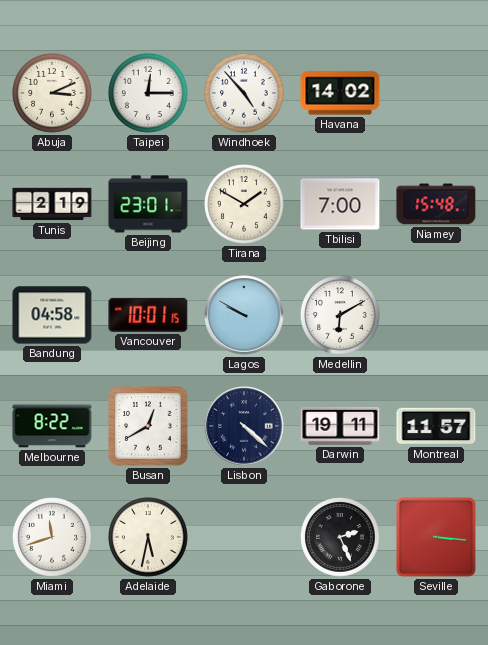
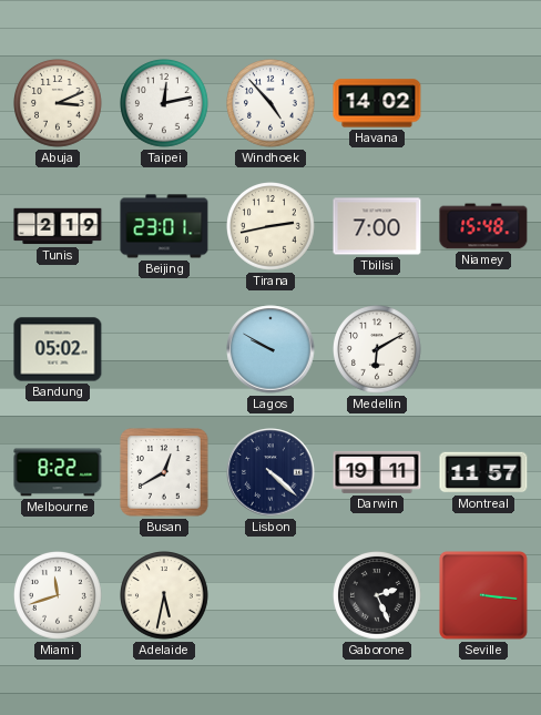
Taipei: 12:15 -> 12:13 (165, 104)
Tirana: 1:50 -> 2:43 (272, 227)
Bandung: 04:58 -> 05:02 (58, 349)
Vancouver: 10:01 -> none (148, 315)
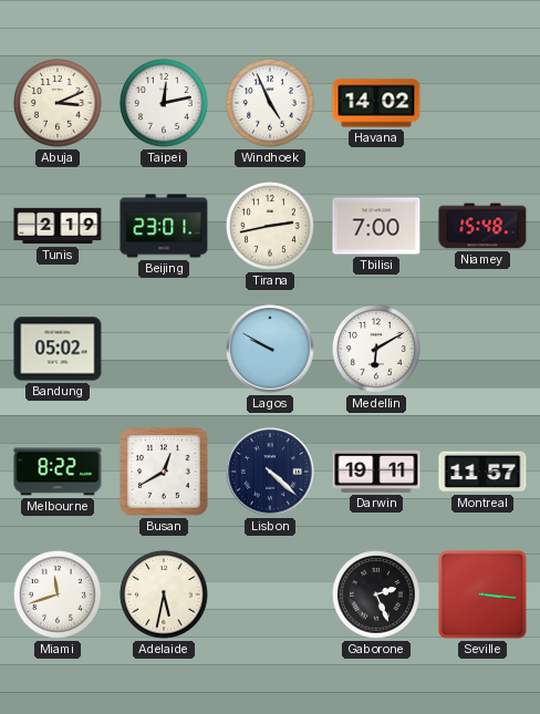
Windhoek: 4:53 -> 4:56 (271, 104)
